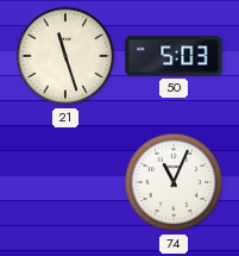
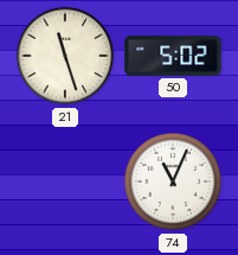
50: 5:03 -> 5:02 (173, 56)
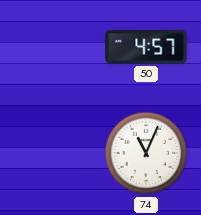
21: 11:27 -> none (65, 56)
50: 5:02 -> 4:57 (146, 47)
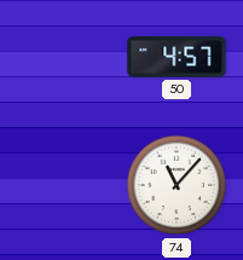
74: 11:04 -> 11:07 (177, 185)
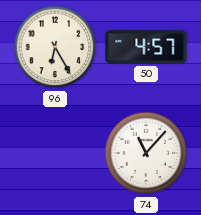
96: none -> 6:25 (55, 47)
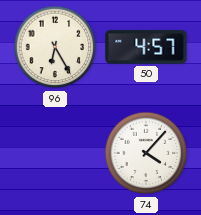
74: 11:07 -> 4:07 (146, 153)
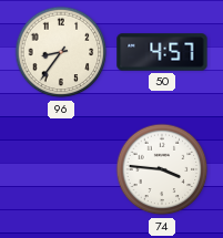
96: 6:25 -> 8:36 (61, 52)
74: 4:07 -> 3:46 (162, 169)
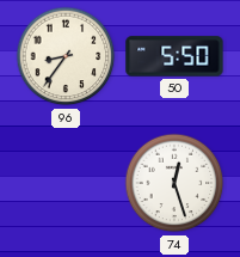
50: 4:57 -> 5:50 (174, 56)
74: 3:46 -> 12:27 (174, 183)
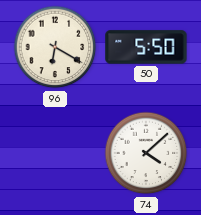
96: 8:36 -> 6:20 (55, 47)
74: 12:27 -> 4:08 (146, 153)
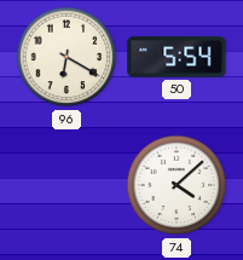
50: 5:50 -> 5:54 (177, 57)
